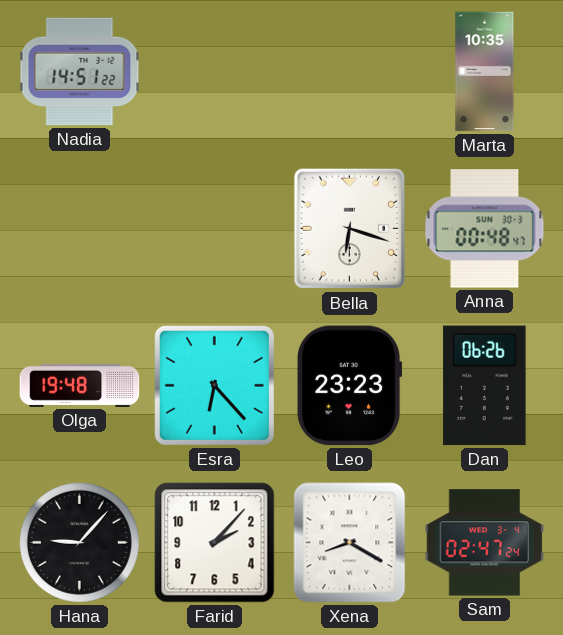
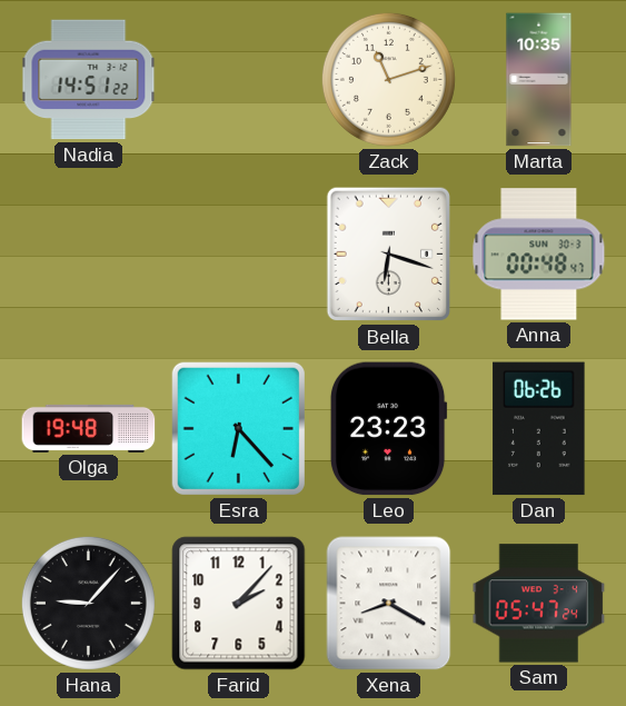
Zack: none -> 11:12 (388, 79)
Sam: 02:47 -> 05:47 (539, 604)
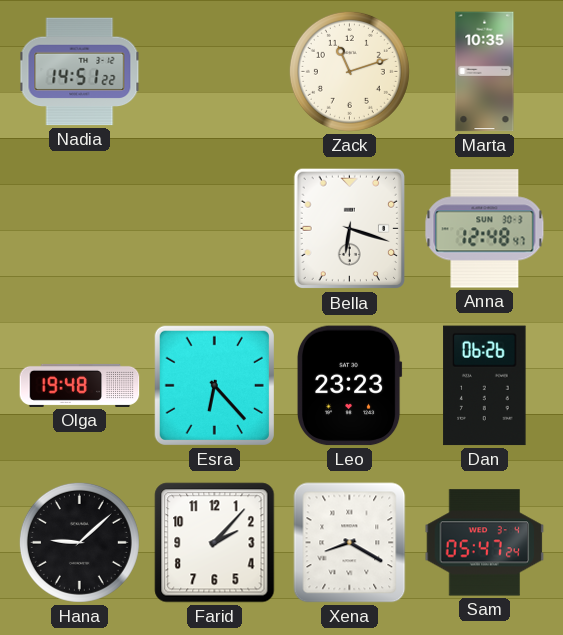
Anna: 00:48 -> 12:48 (485, 229)
Hana: 9:07 -> 9:08 (79, 542)
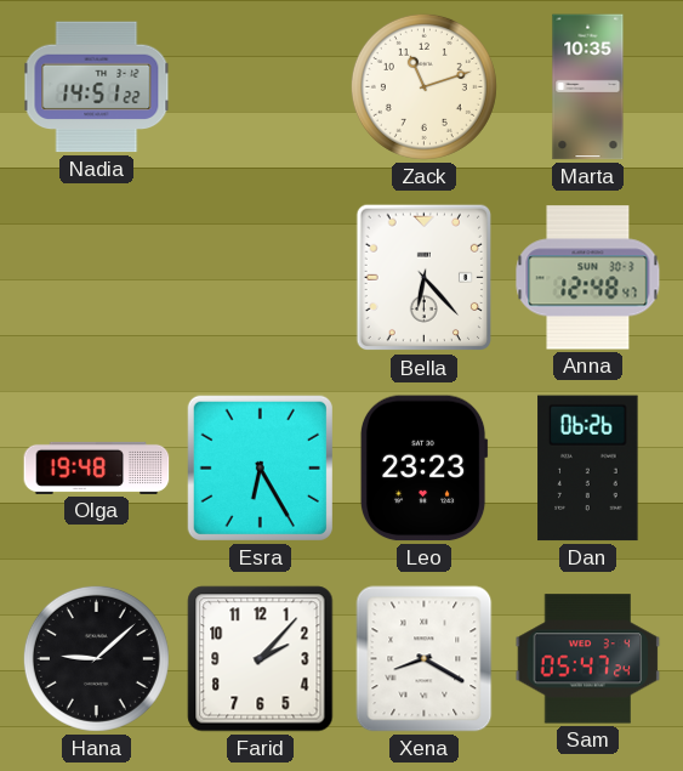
Bella: 6:18 -> 6:23 (423, 278)
Esra: 6:23 -> 6:25 (260, 467)
